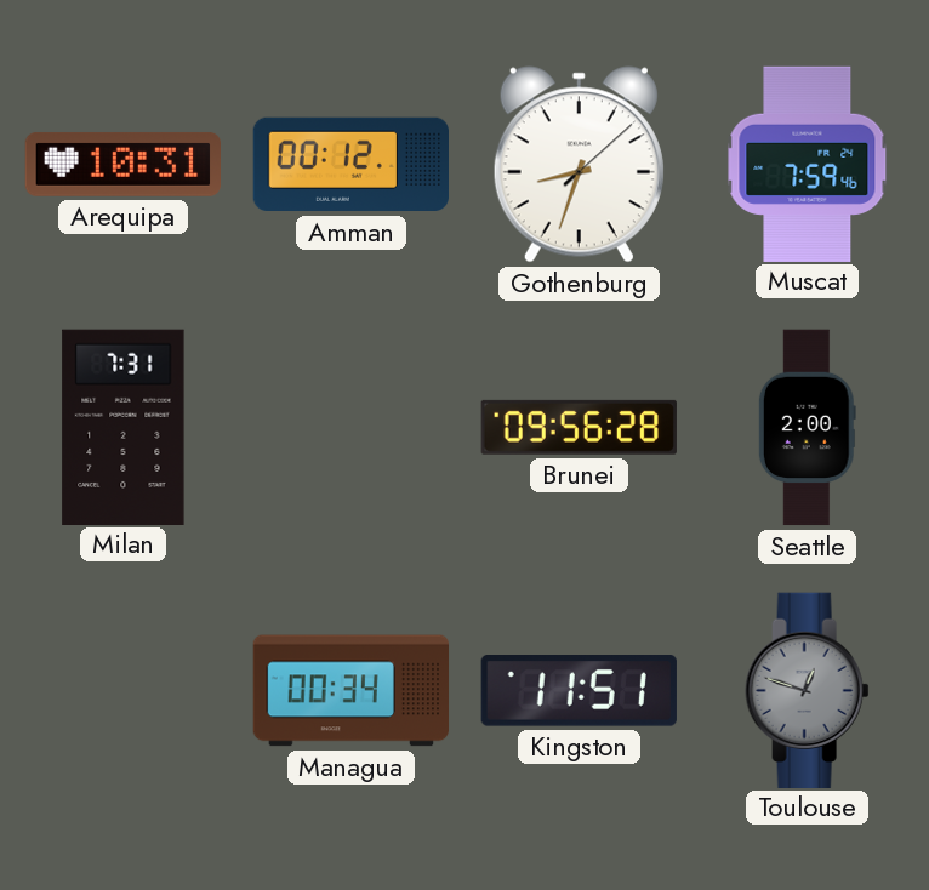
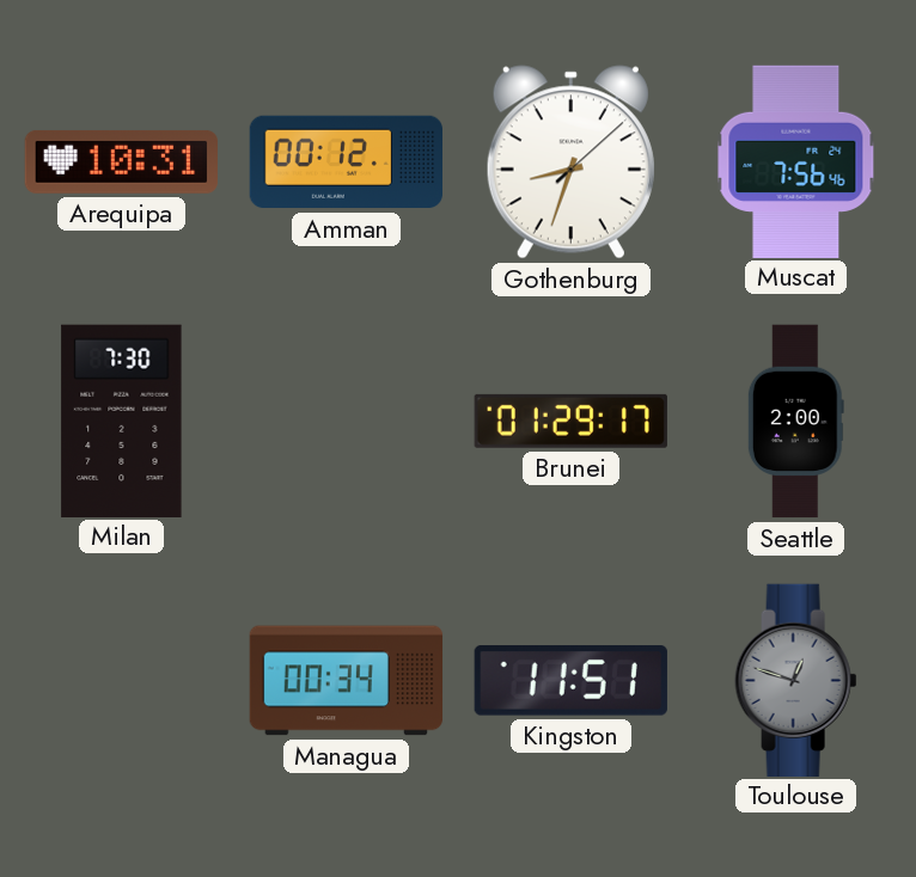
Muscat: 7:59 -> 7:56 (796, 161)
Milan: 7:31 -> 7:30 (122, 421)
Brunei: 09:56 -> 01:29 (570, 421)
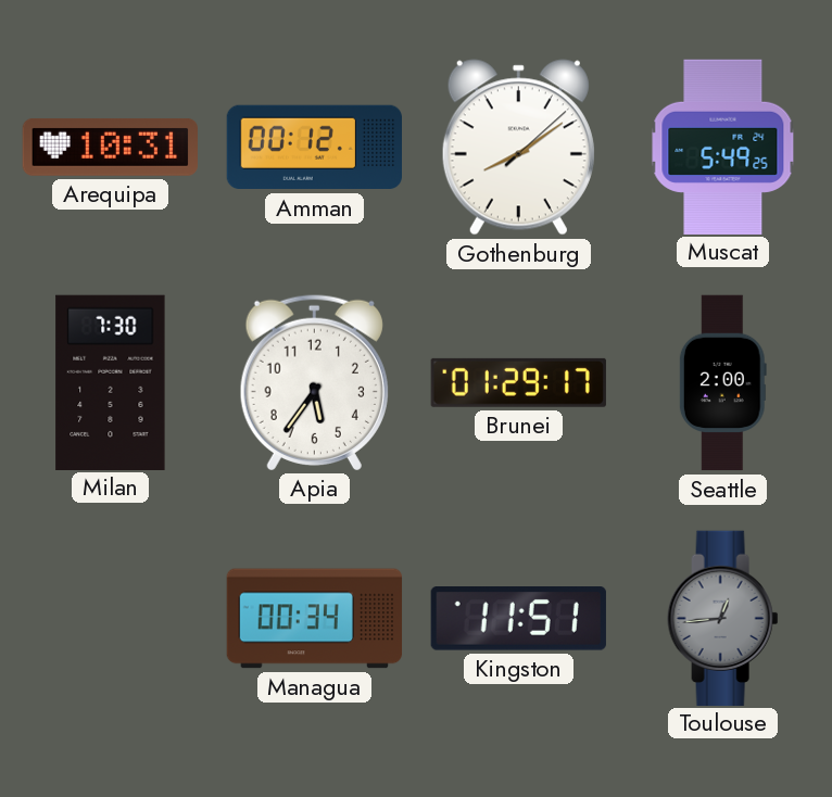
Gothenburg: 8:33 -> 8:09 (518, 148)
Muscat: 7:56 -> 5:49 (723, 147)
Apia: none -> 5:36 (314, 382)
Toulouse: 12:48 -> 12:44 (723, 618)
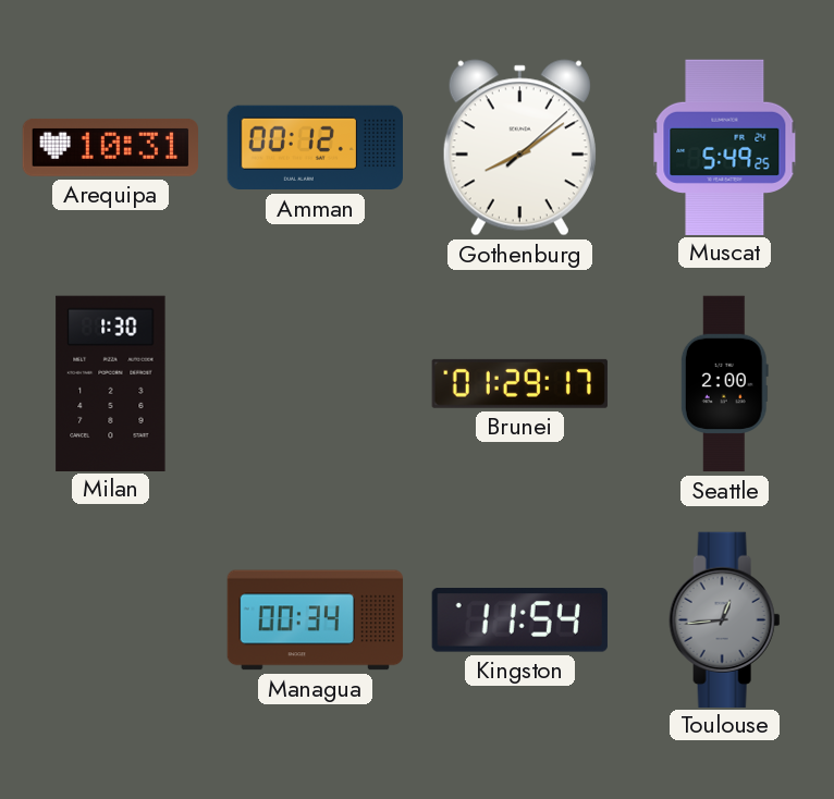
Milan: 7:30 -> 1:30 (111, 383)
Apia: 5:36 -> none (314, 382)
Kingston: 11:51 -> 11:54 (519, 620)
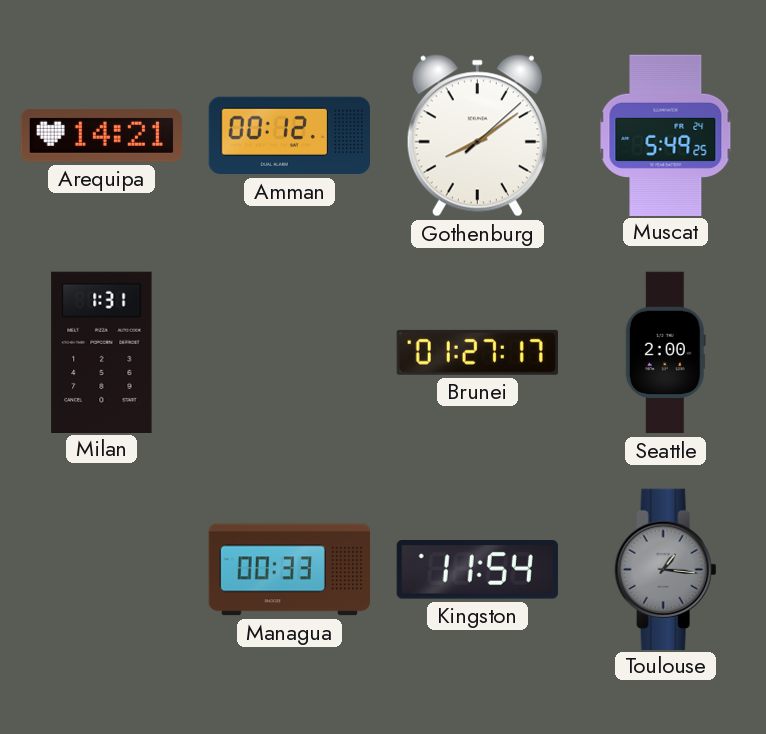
Arequipa: 10:31 -> 14:21 (101, 135)
Milan: 1:30 -> 1:31 (102, 352)
Brunei: 01:29 -> 01:27 (477, 352)
Managua: 00:34 -> 00:33 (290, 570)
Toulouse: 12:44 -> 1:16 (666, 569)
